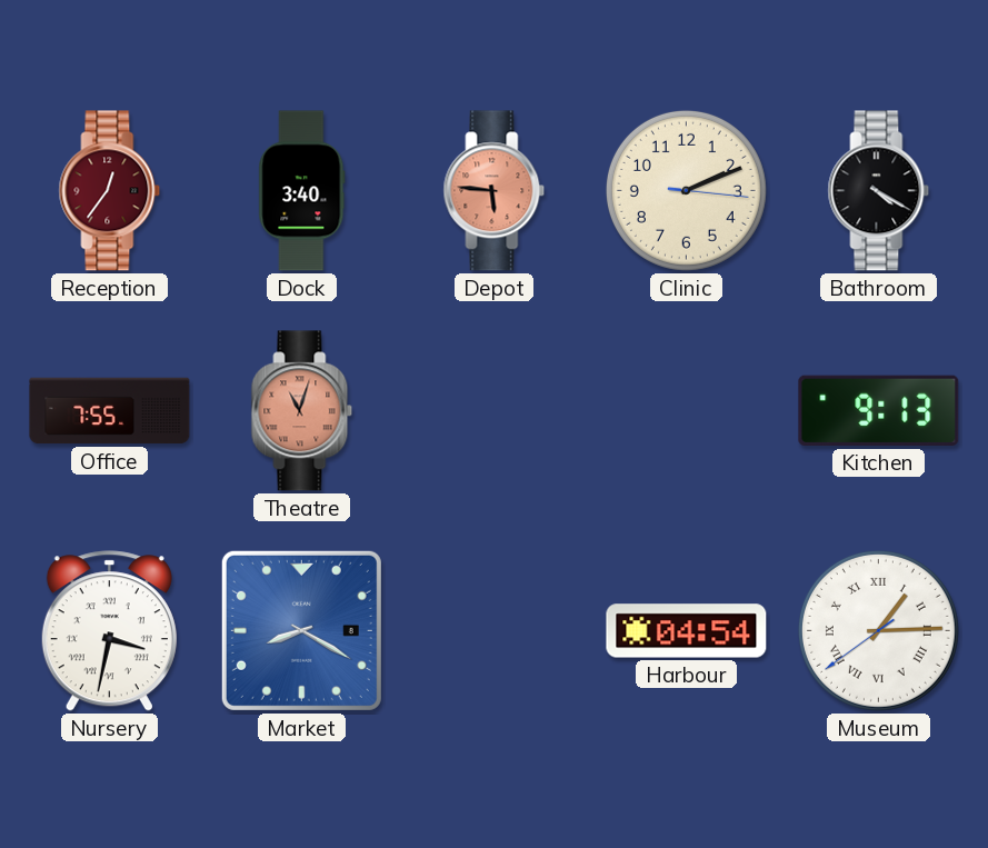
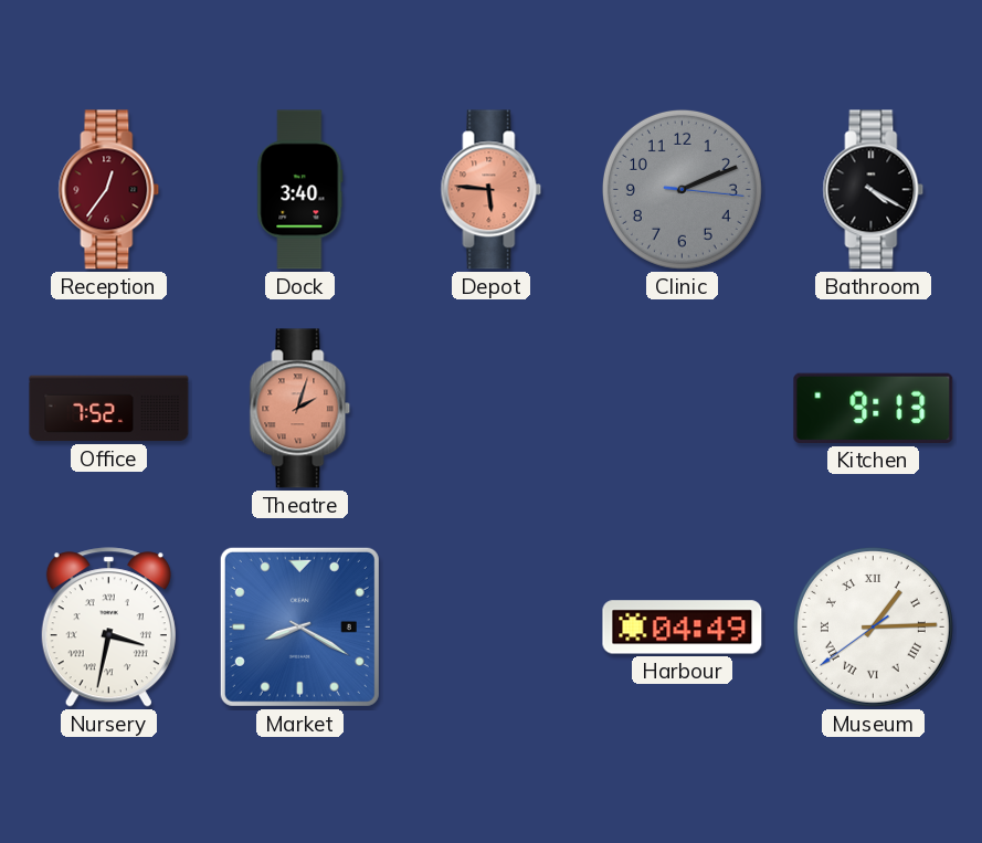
Clinic dial: cream -> grey (682, 189)
Office: 7:55 -> 7:52 (109, 409)
Theatre: 11:03 -> 2:03 (300, 409)
Harbour: 04:54 -> 04:49 (683, 628)
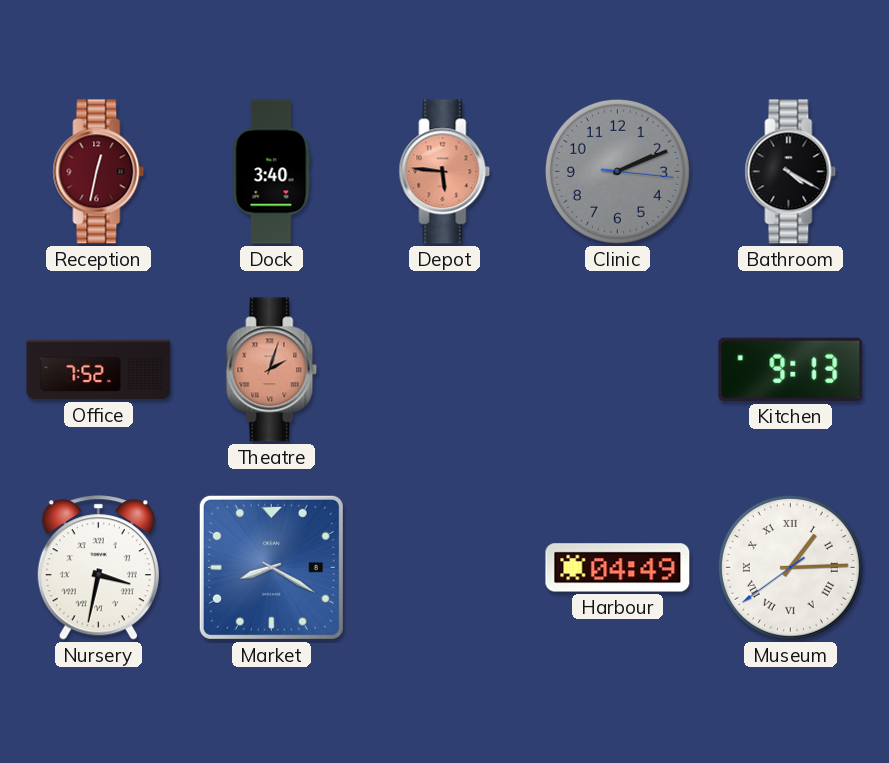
Reception: 12:36 -> 12:32 (99, 172)
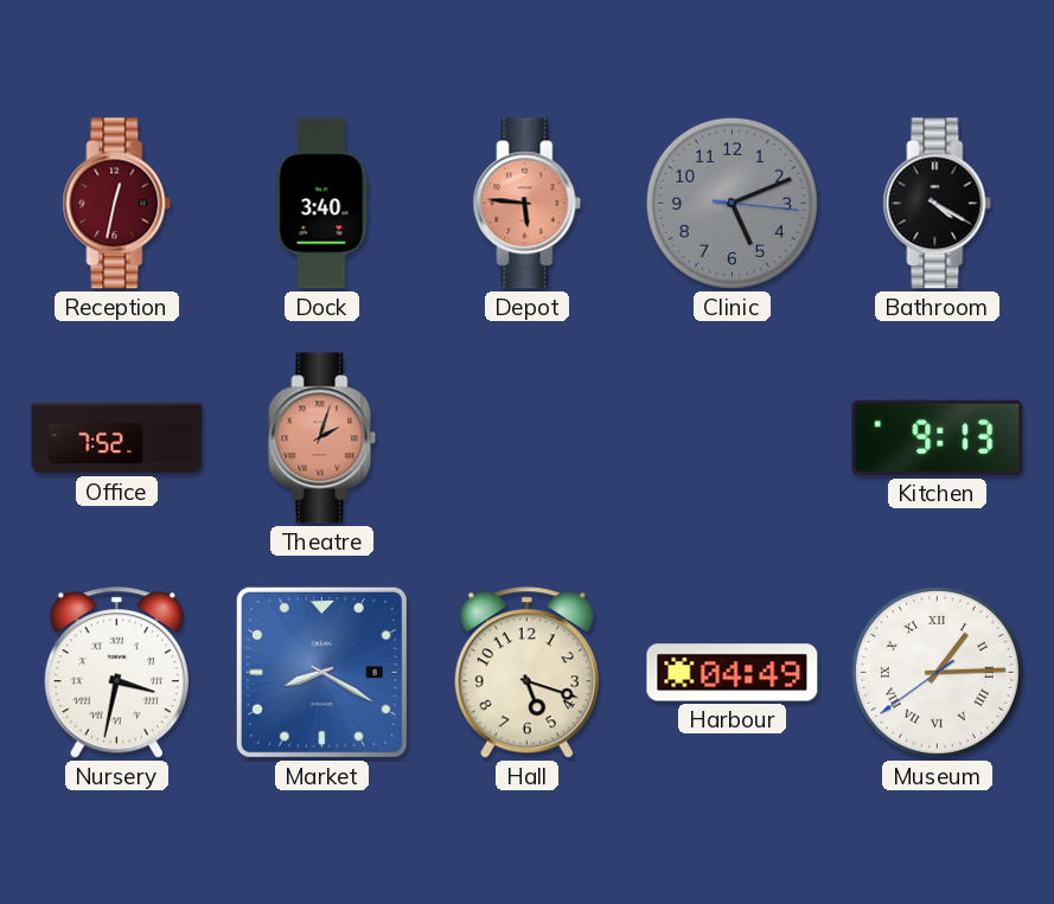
Clinic: 2:11 -> 5:11 (732, 203)
Hall: none -> 5:18 (526, 673)
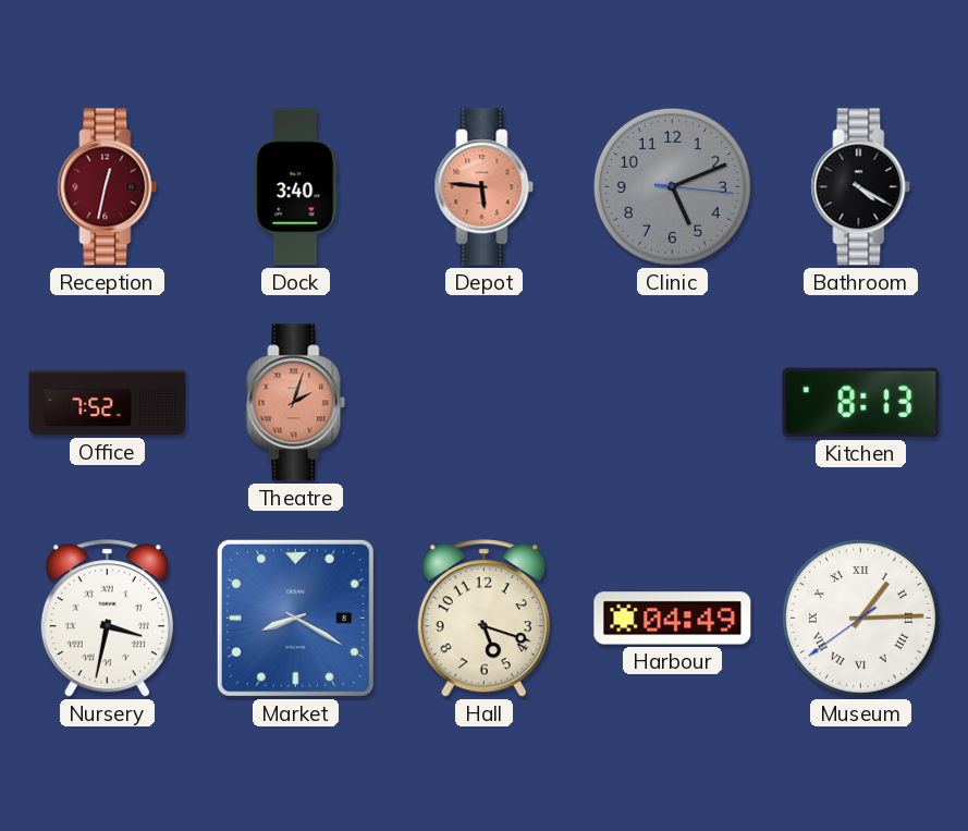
Kitchen: 9:13 -> 8:13 (861, 402)
